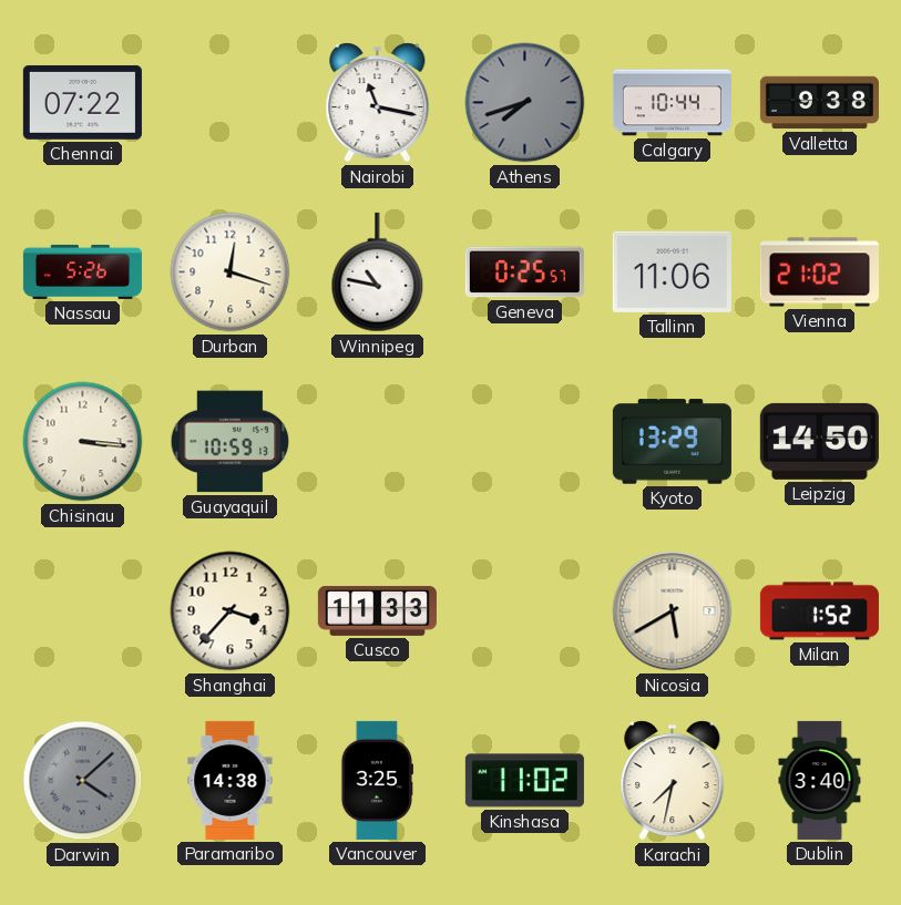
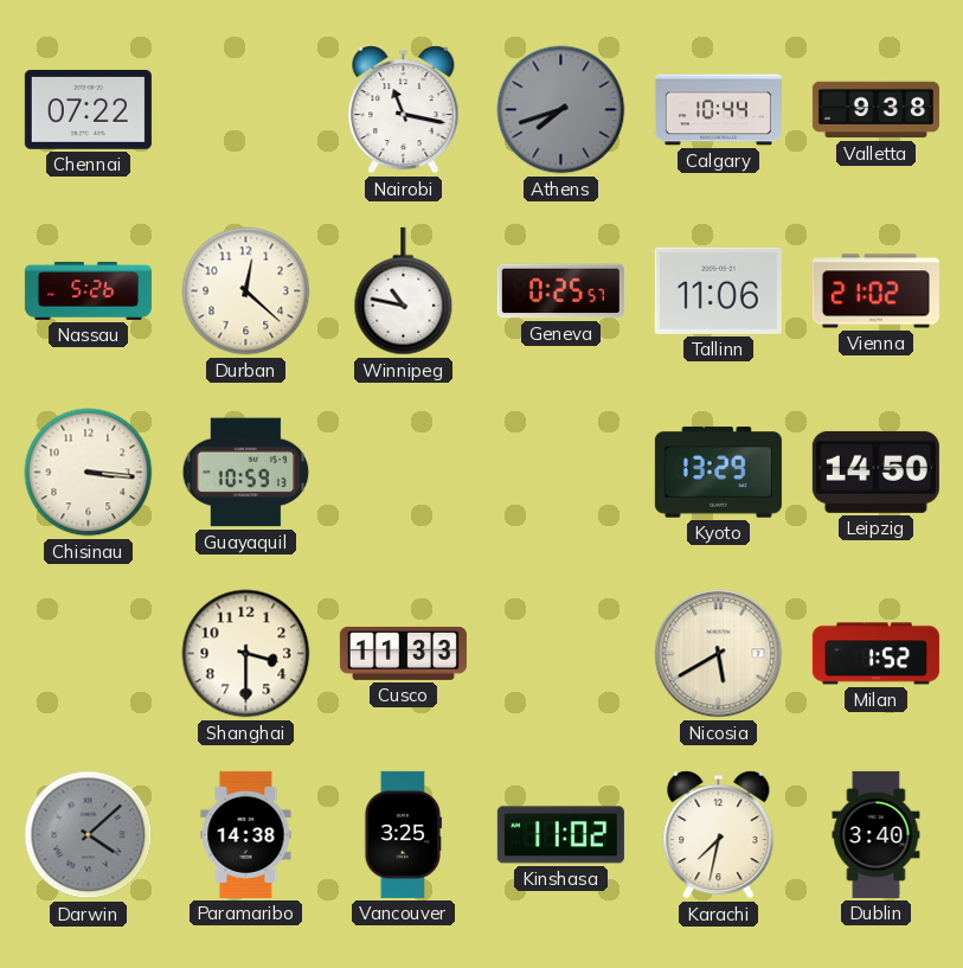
Durban: 12:18 -> 12:22 (246, 291)
Shanghai: 3:37 -> 3:30 (246, 654)
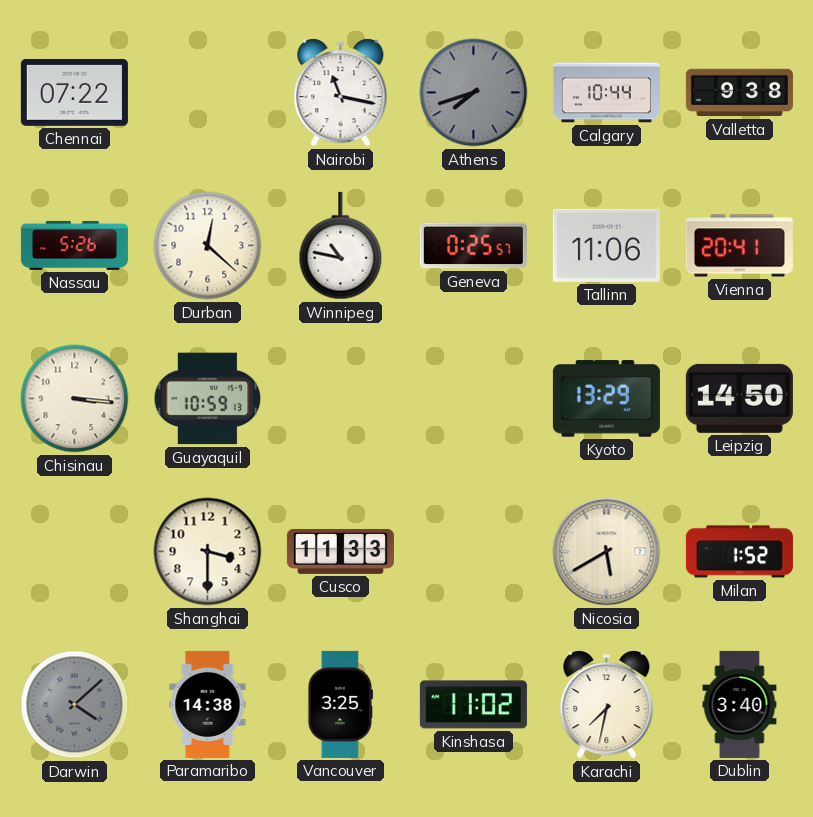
Vienna: 21:02 -> 20:41 (739, 246)
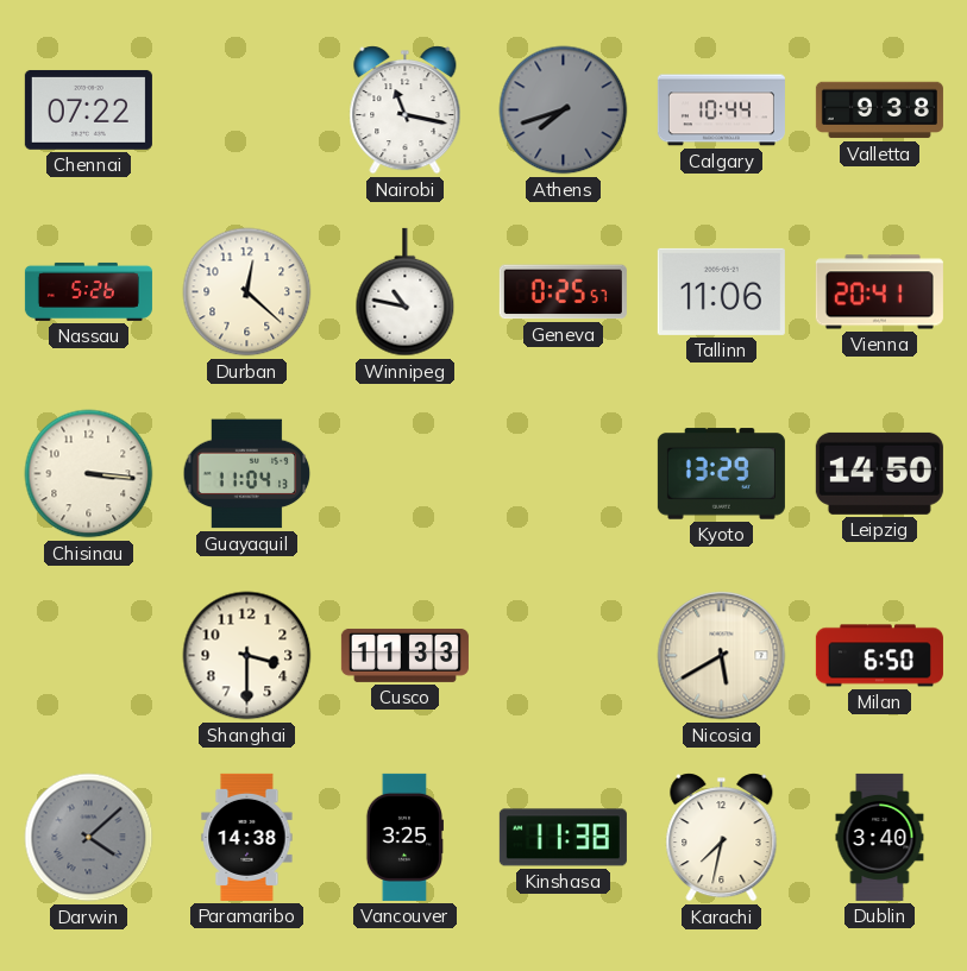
Guayaquil: 10:59 -> 11:04 (247, 474)
Milan: 1:52 -> 6:50 (879, 656)
Kinshasa: 11:02 -> 11:38 (563, 838)
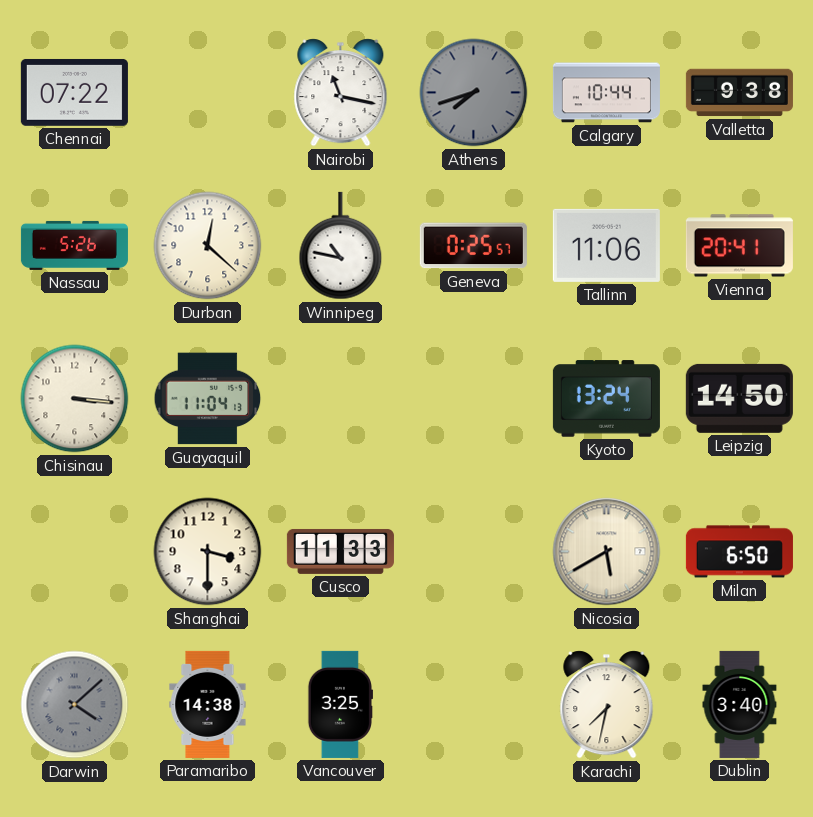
Kyoto: 13:29 -> 13:24 (606, 399)
Kinshasa: 11:38 -> none (563, 838)
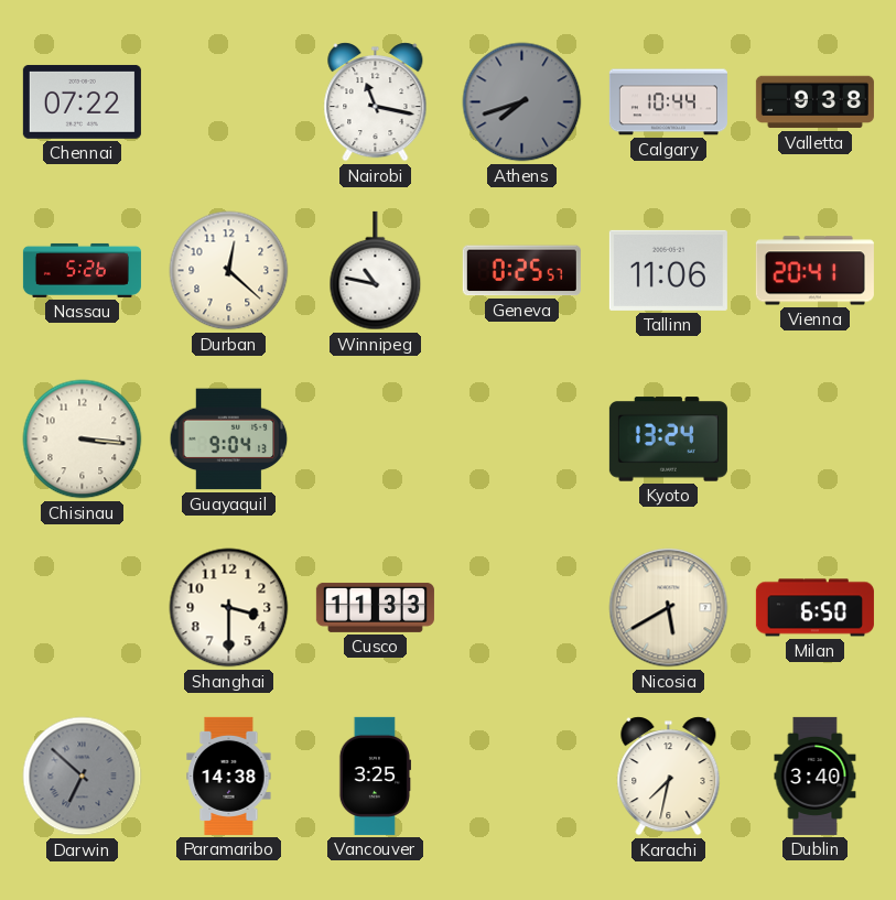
Guayaquil: 11:04 -> 9:04 (229, 440)
Leipzig: 14:50 -> none (739, 398)
Darwin: 4:08 -> 6:52 (83, 777)
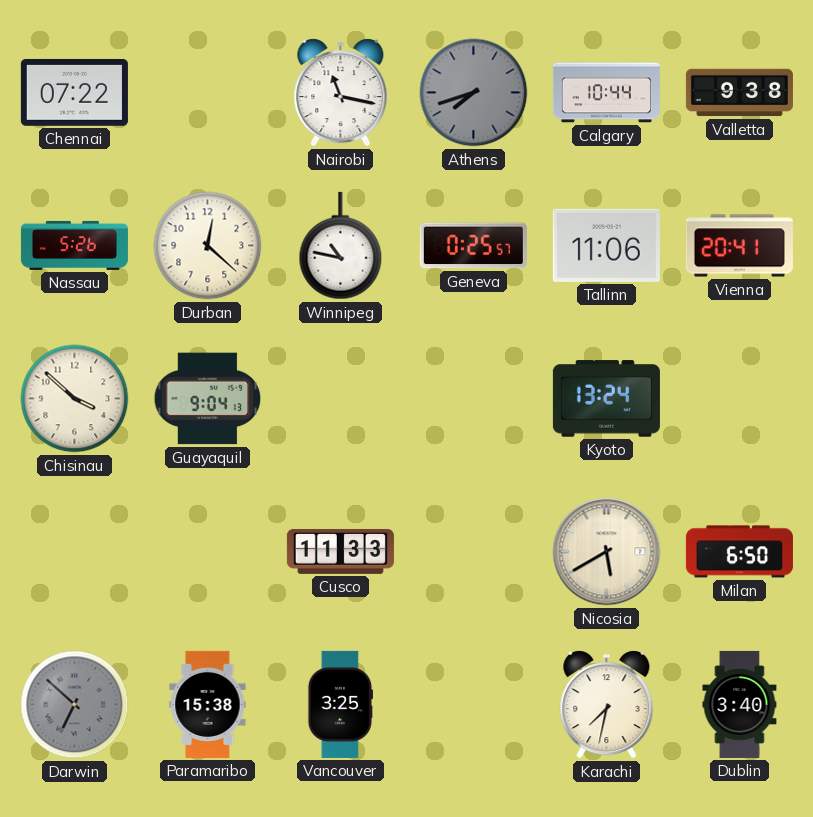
Chisinau: 3:16 -> 3:52 (75, 399)
Shanghai: 3:30 -> none (229, 608)
Paramaribo: 14:38 -> 15:38 (208, 704)
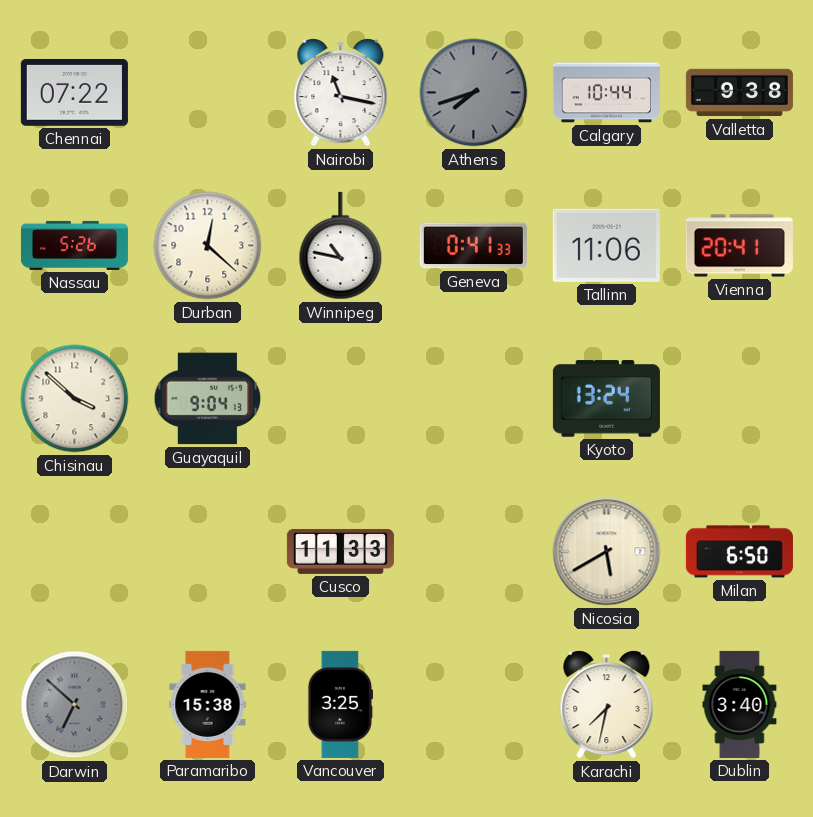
Geneva: 0:25 -> 0:41 (473, 246)
